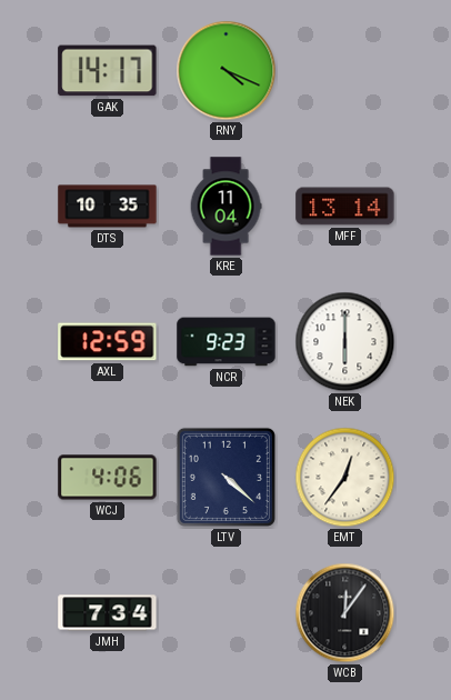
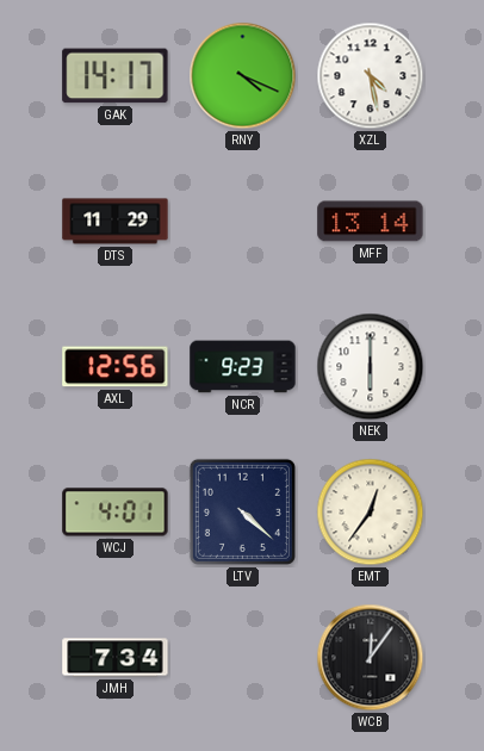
XZL: none -> 4:28 (371, 76)
DTS: 10:35 -> 11:29 (116, 222)
KRE: 11:04 -> none (225, 207)
AXL: 12:59 -> 12:56 (116, 367)
WCJ: 4:06 -> 4:01 (116, 513)
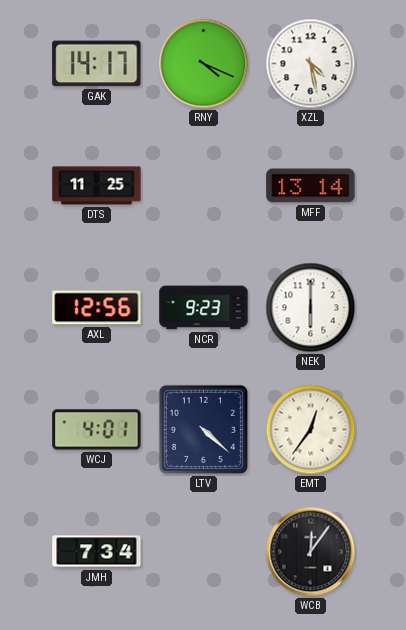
DTS: 11:29 -> 11:25 (97, 186)
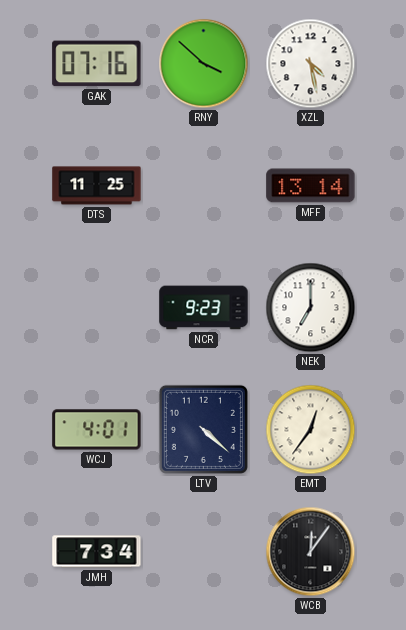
GAK: 14:17 -> 07:16 (97, 64)
RNY: 4:19 -> 3:52 (204, 64)
AXL: 12:56 -> none (97, 308)
NEK: 6:00 -> 7:00 (311, 308)
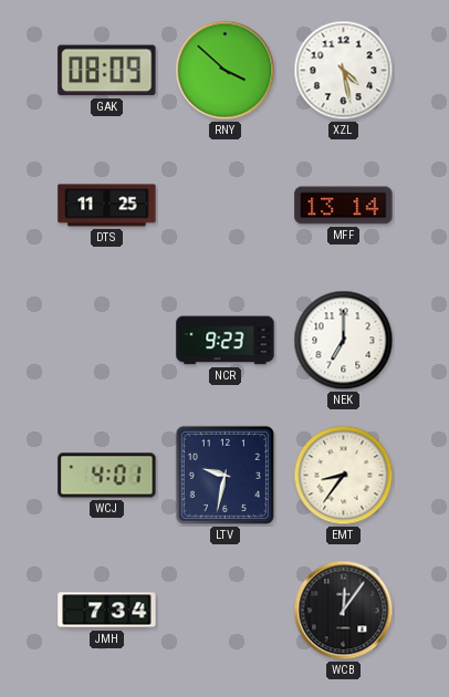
GAK: 07:16 -> 08:09 (107, 71)
LTV: 4:22 -> 9:32 (224, 475)
EMT: 12:36 -> 8:36 (344, 476)
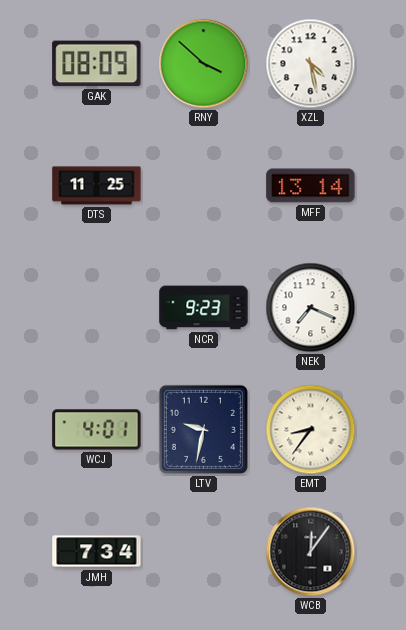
NEK: 7:00 -> 7:19 (311, 308)
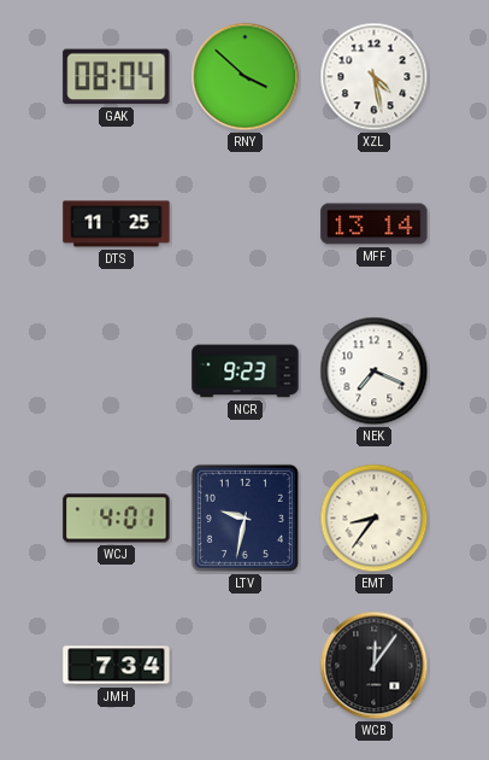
GAK: 08:09 -> 08:04 (117, 77)
